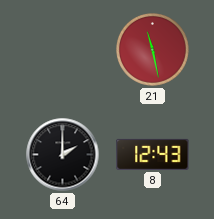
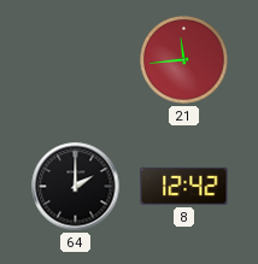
21: 11:28 -> 11:44 (184, 60)
8: 12:43 -> 12:42 (184, 186)
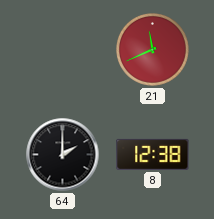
21: 11:44 -> 11:41 (153, 50)
8: 12:42 -> 12:38 (153, 154)
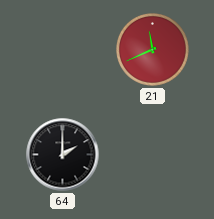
8: 12:38 -> none (153, 154)
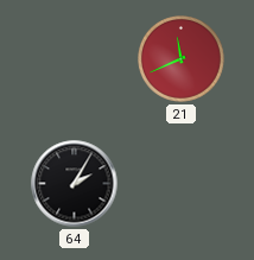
64: 2:00 -> 2:05 (75, 184)
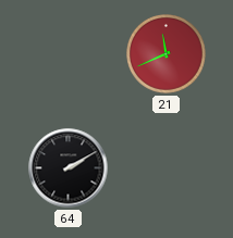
64: 2:05 -> 2:10 (69, 168)
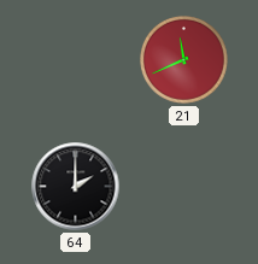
64: 2:10 -> 2:00 (76, 187)
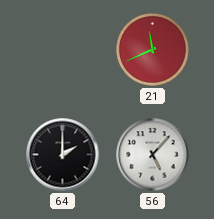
56: none -> 5:07 (153, 155)
